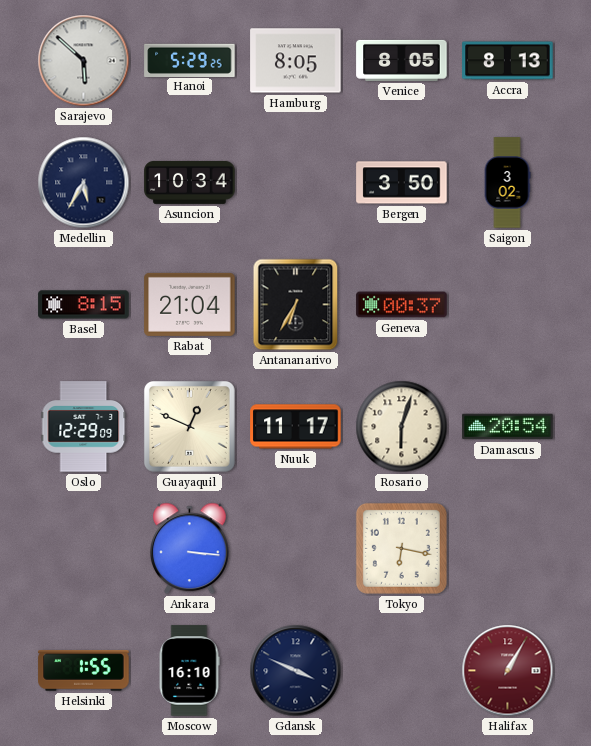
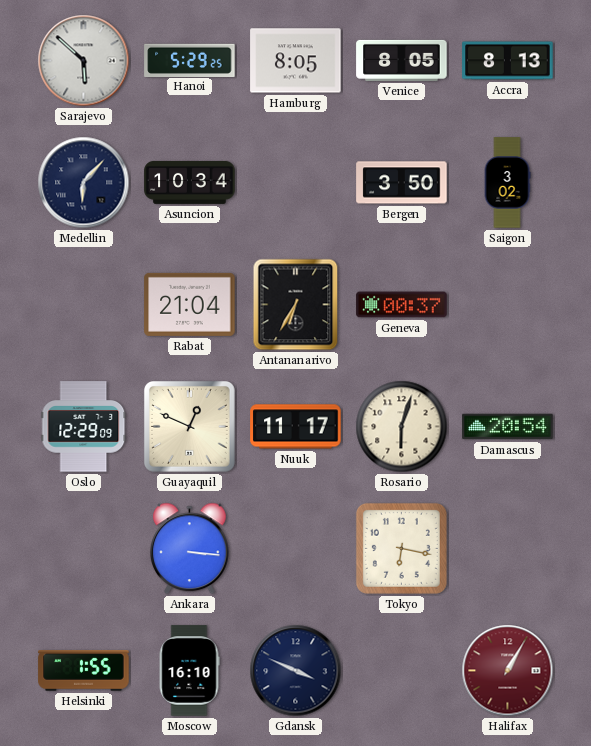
Medellin: 5:35 -> 6:07 (84, 183)
Basel: 8:15 -> none (84, 305)
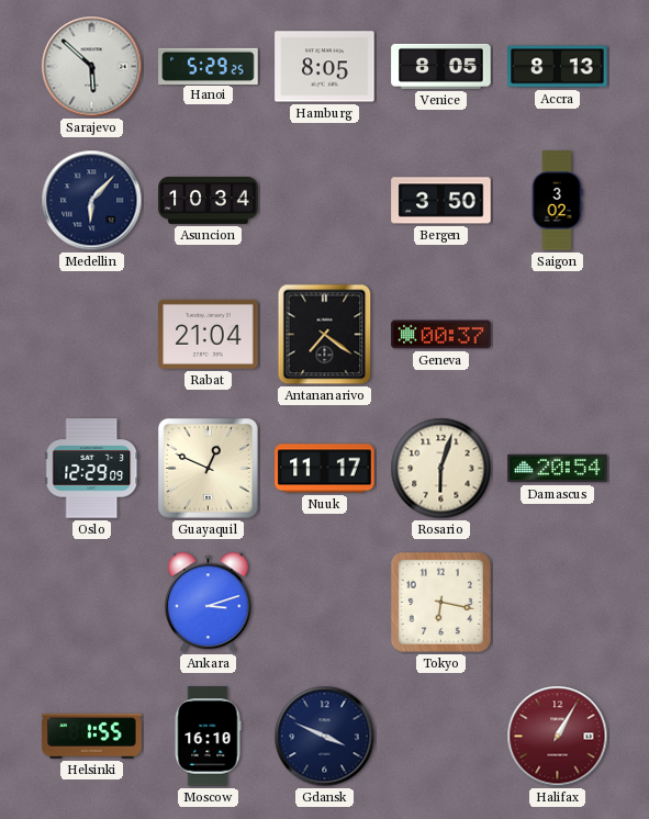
Antananarivo: 6:35 -> 7:21 (325, 335)
Ankara: 3:16 -> 3:12 (209, 603)
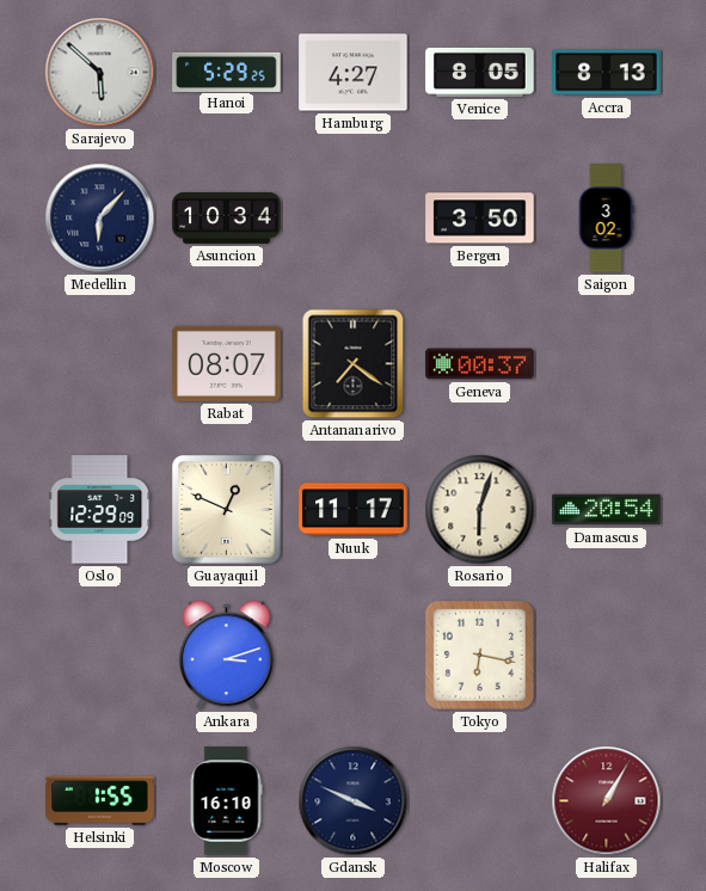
Hamburg: 8:05 -> 4:27 (354, 73)
Rabat: 21:04 -> 08:07 (227, 363)
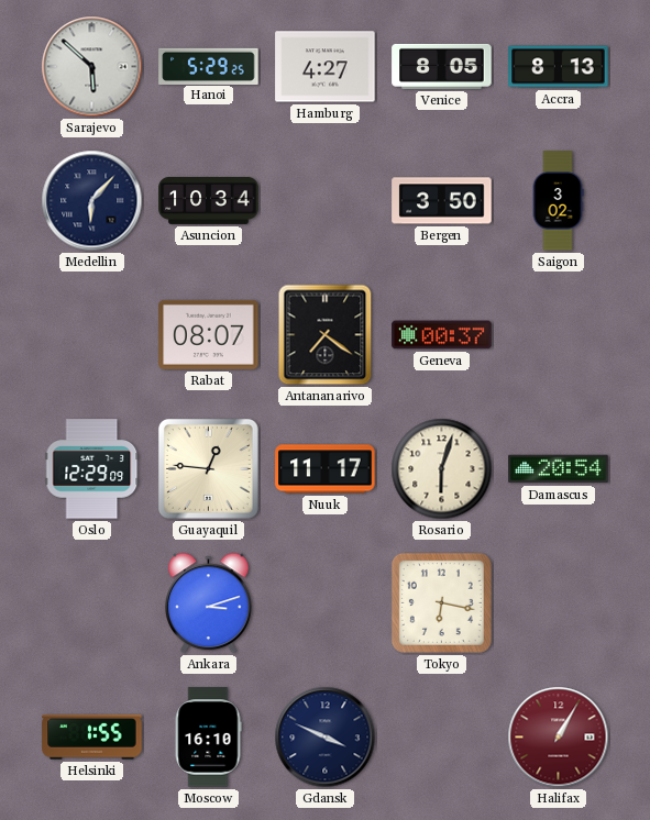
Guayaquil: 12:49 -> 12:46 (208, 468)
